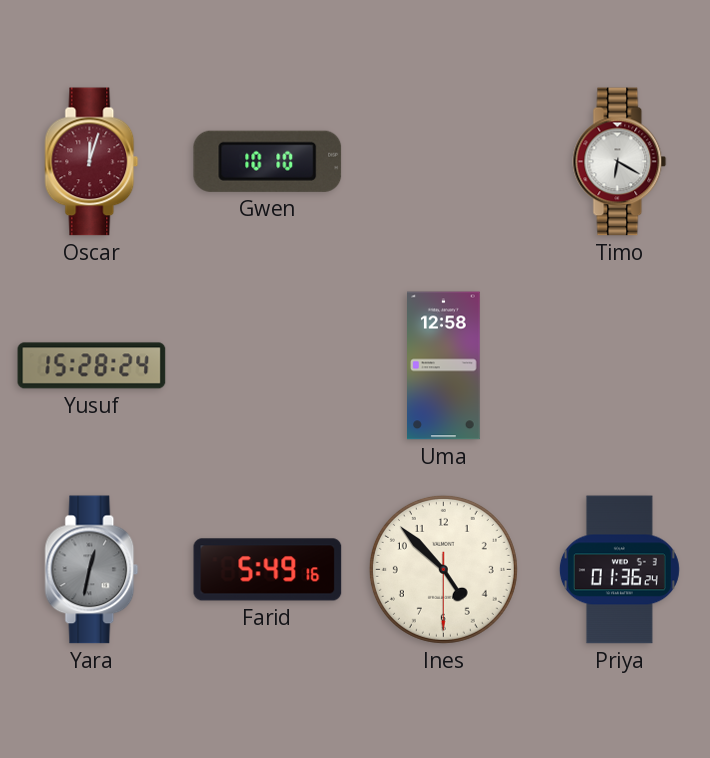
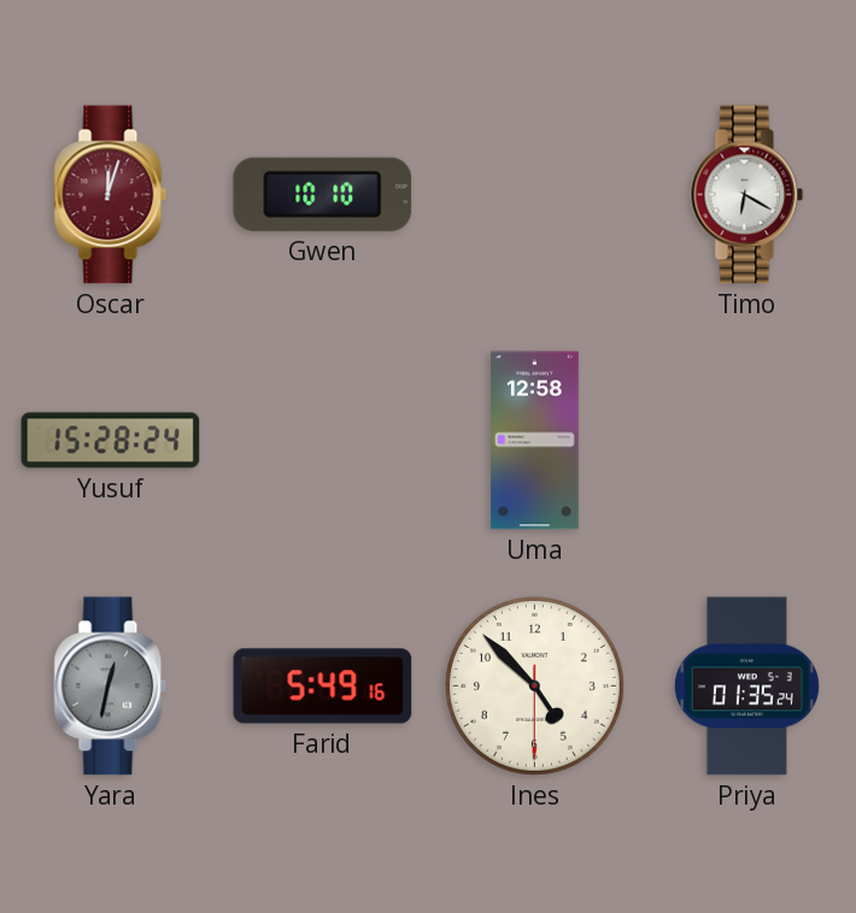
Priya: 01:36 -> 01:35 (746, 687)
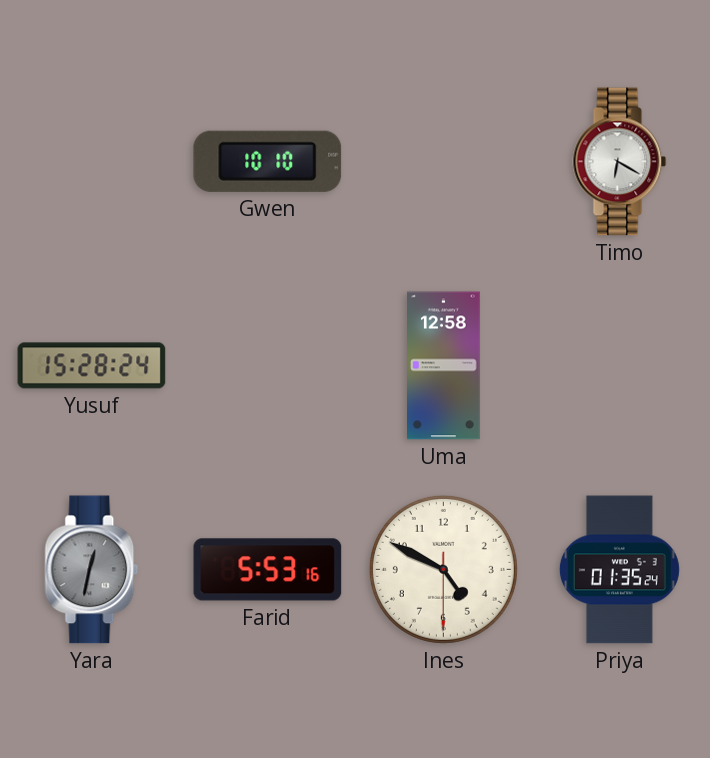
Oscar: 12:03 -> none (111, 195)
Farid: 5:49 -> 5:53 (268, 570)
Ines: 4:52 -> 4:49 (443, 569)
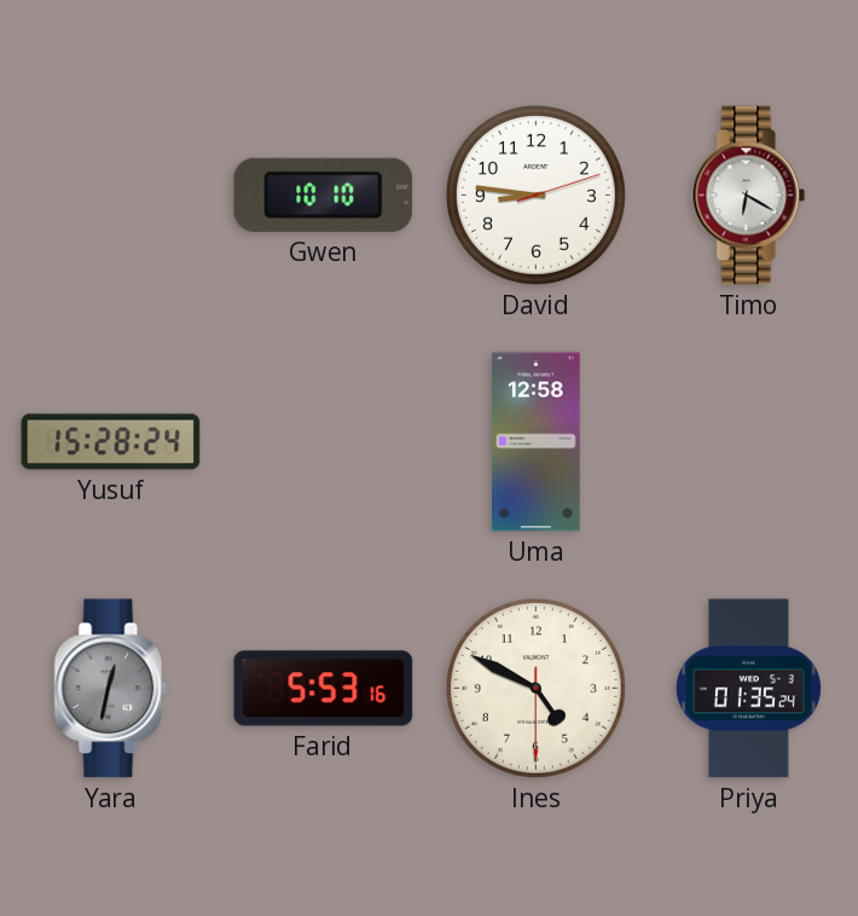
David: none -> 8:46 (535, 195)
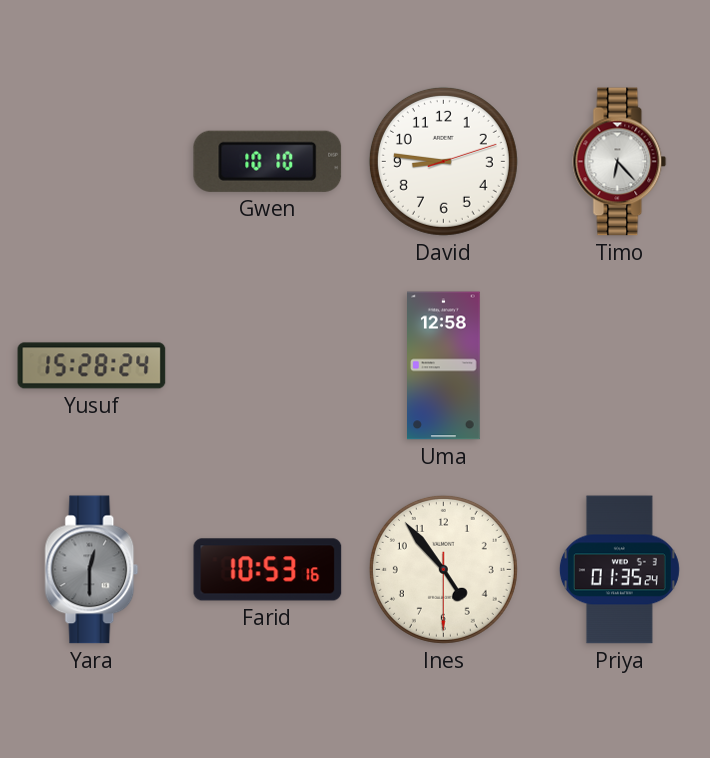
Timo: 6:20 -> 6:23 (620, 162)
Yara: 12:32 -> 12:30 (92, 570)
Farid: 5:53 -> 10:53 (268, 570)
Ines: 4:49 -> 4:53 (443, 569)
